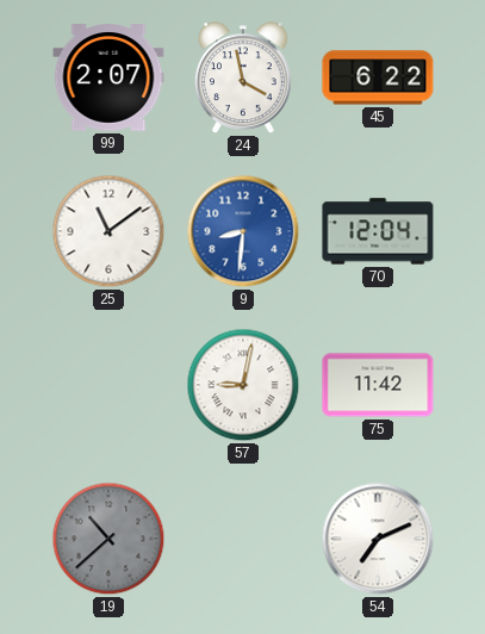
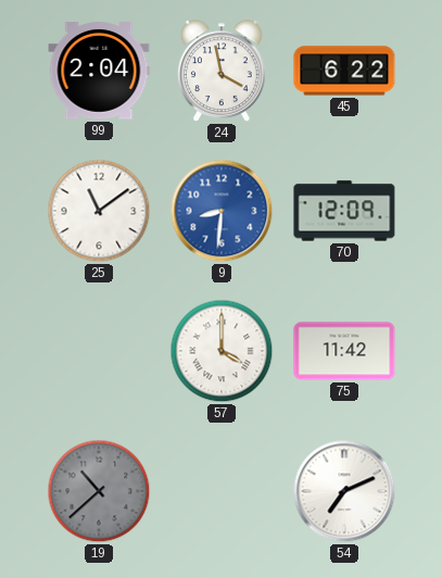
99: 2:07 -> 2:04 (99, 71)
70: 12:04 -> 12:09 (344, 211)
57: 9:02 -> 4:00 (222, 351)
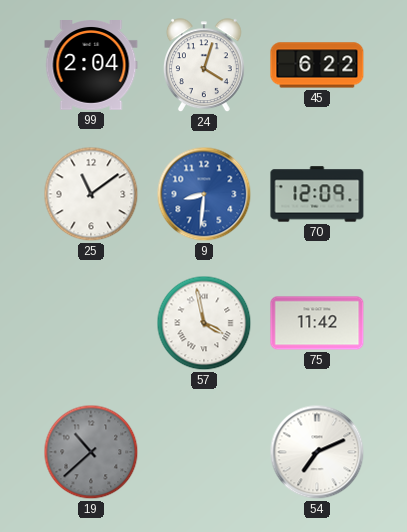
24: 3:58 -> 4:03 (204, 66)
57: 4:00 -> 3:58 (204, 323)
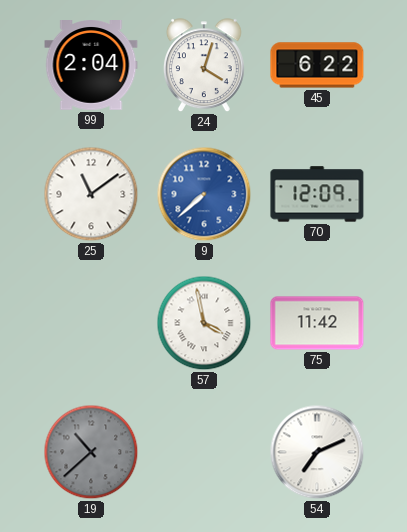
9: 8:31 -> 7:38 (204, 194)
